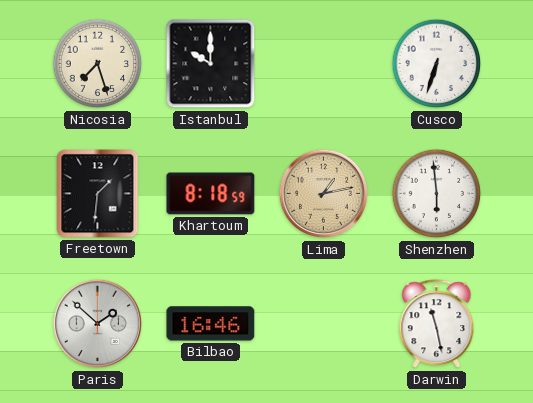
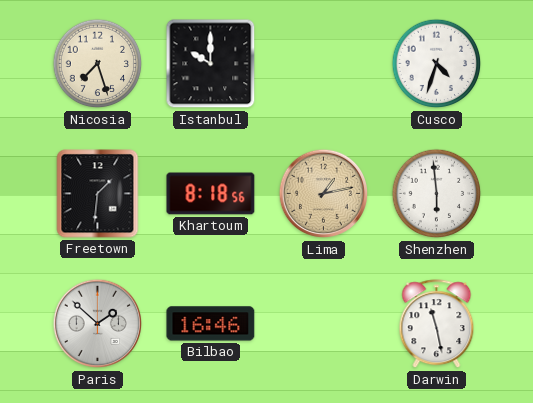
Cusco: 6:33 -> 4:33 (437, 64)
Khartoum: 8:18:59 -> 8:18:56 (211, 194)
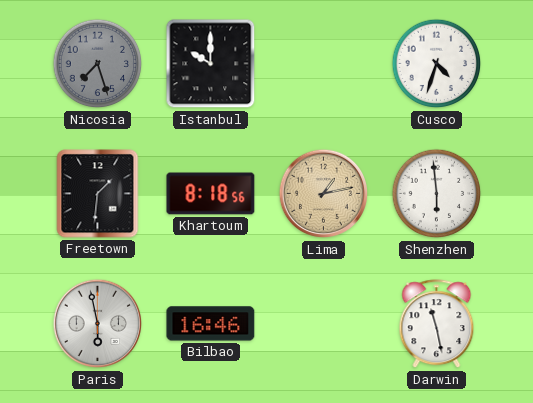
Nicosia dial: cream -> grey (98, 64)
Paris: 1:52 -> 5:58 (98, 324)
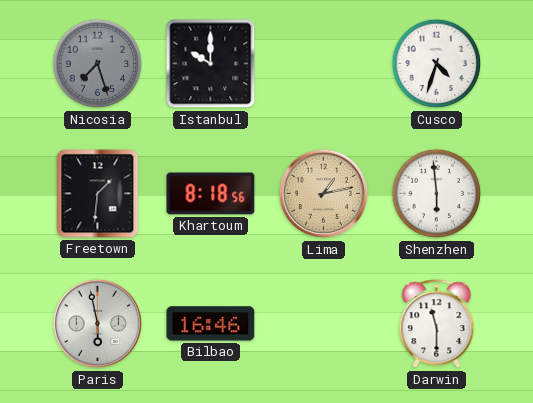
Darwin: 11:28 -> 11:30 (437, 324)
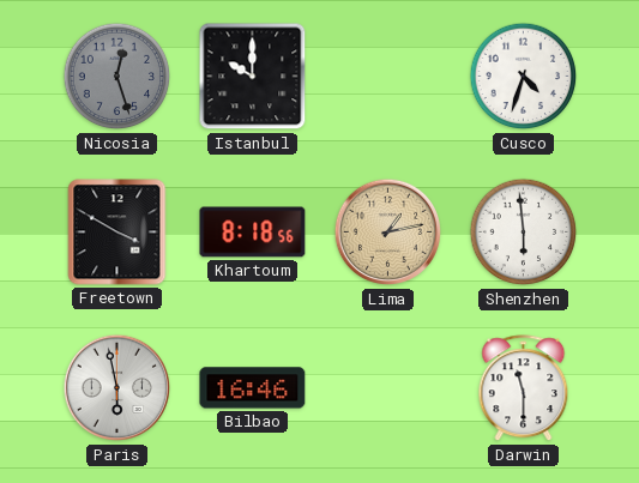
Nicosia: 7:27 -> 12:27 (117, 77)
Freetown: 1:31 -> 3:50 (117, 233)
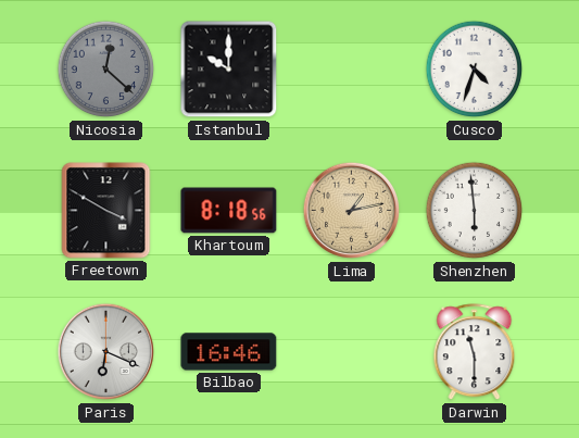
Nicosia: 12:27 -> 12:22 (106, 70)
Paris: 5:58 -> 6:19 (106, 352)
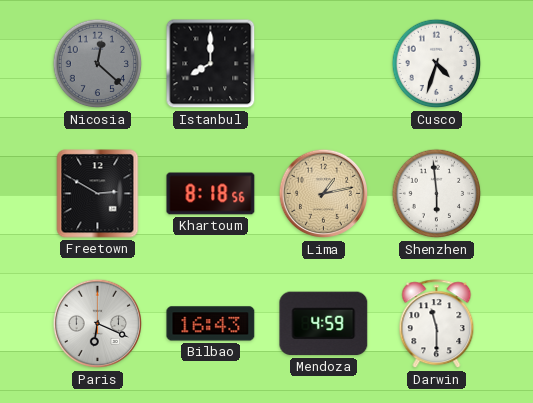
Istanbul: 10:00 -> 8:00 (211, 64)
Freetown: 3:50 -> 2:50 (98, 194)
Bilbao: 16:46 -> 16:43 (211, 324)
Mendoza: none -> 4:59 (324, 324)
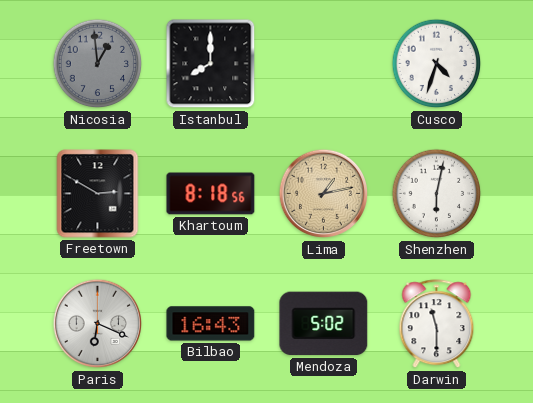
Nicosia: 12:22 -> 12:59 (98, 64)
Shenzhen: 5:59 -> 6:02 (437, 194)
Mendoza: 4:59 -> 5:02 (324, 324)
